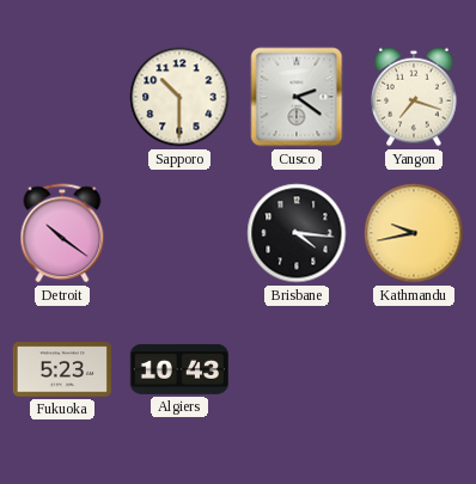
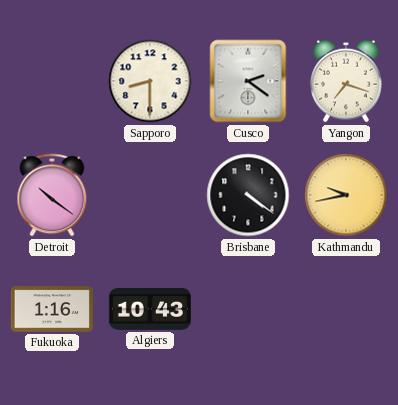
Sapporo: 10:30 -> 8:30 (150, 81)
Brisbane: 4:16 -> 4:21 (248, 195)
Fukuoka: 5:23 -> 1:16 (51, 309)
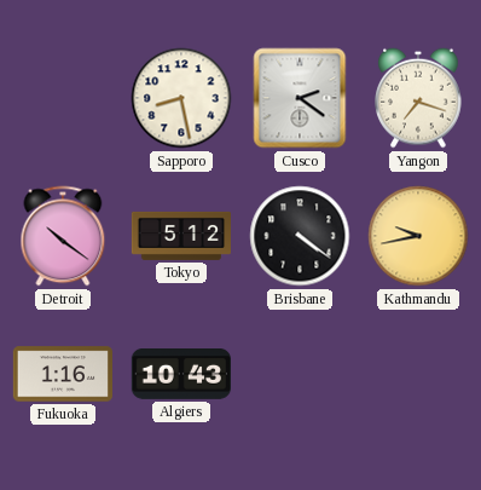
Sapporo: 8:30 -> 8:28 (181, 98)
Tokyo: none -> 5:12 (180, 236)
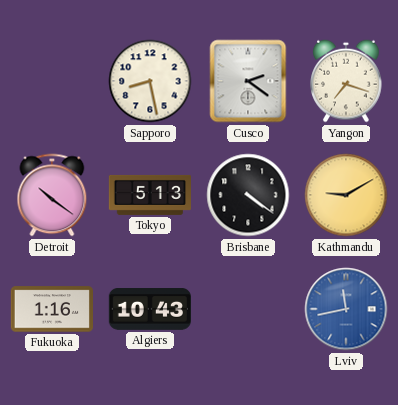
Tokyo: 5:12 -> 5:13 (149, 195)
Kathmandu: 9:43 -> 9:10 (346, 195)
Lviv: none -> 11:43 (346, 309)
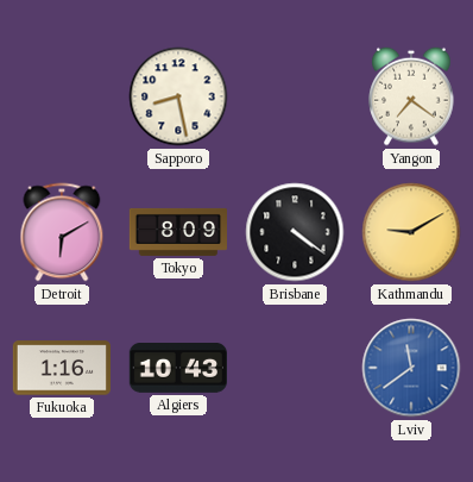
Cusco: 2:21 -> none (248, 81)
Yangon: 7:18 -> 7:21 (411, 96)
Detroit: 10:21 -> 6:10 (62, 232)
Tokyo: 5:13 -> 8:09 (177, 232)
Lviv: 11:43 -> 11:39 (411, 368)
